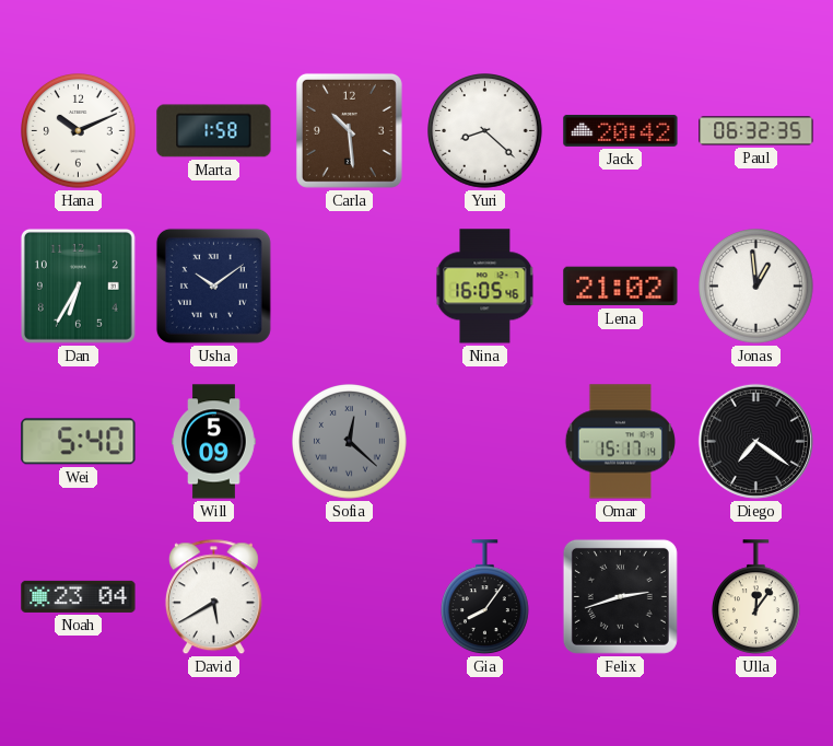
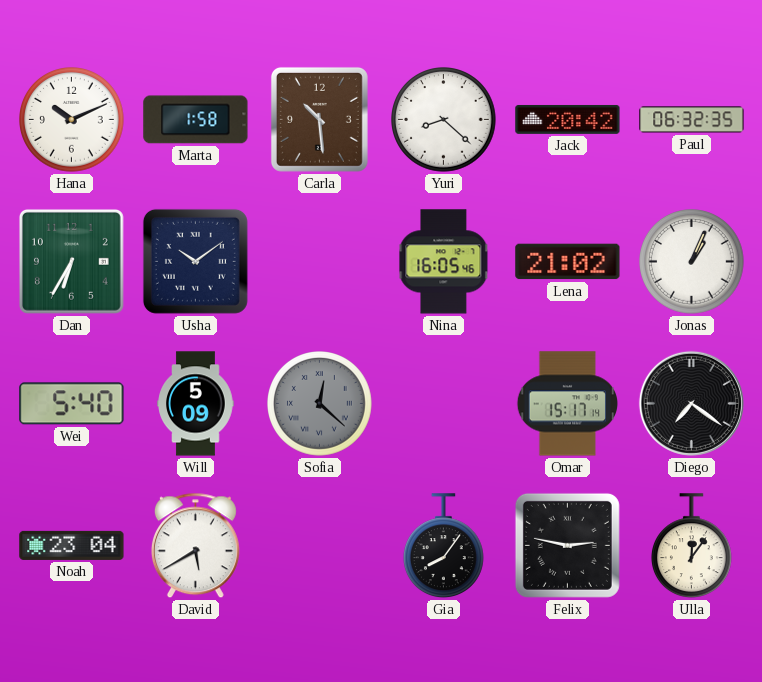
Jonas: 12:59 -> 1:04 (692, 262)
Felix: 2:42 -> 2:47 (567, 545)
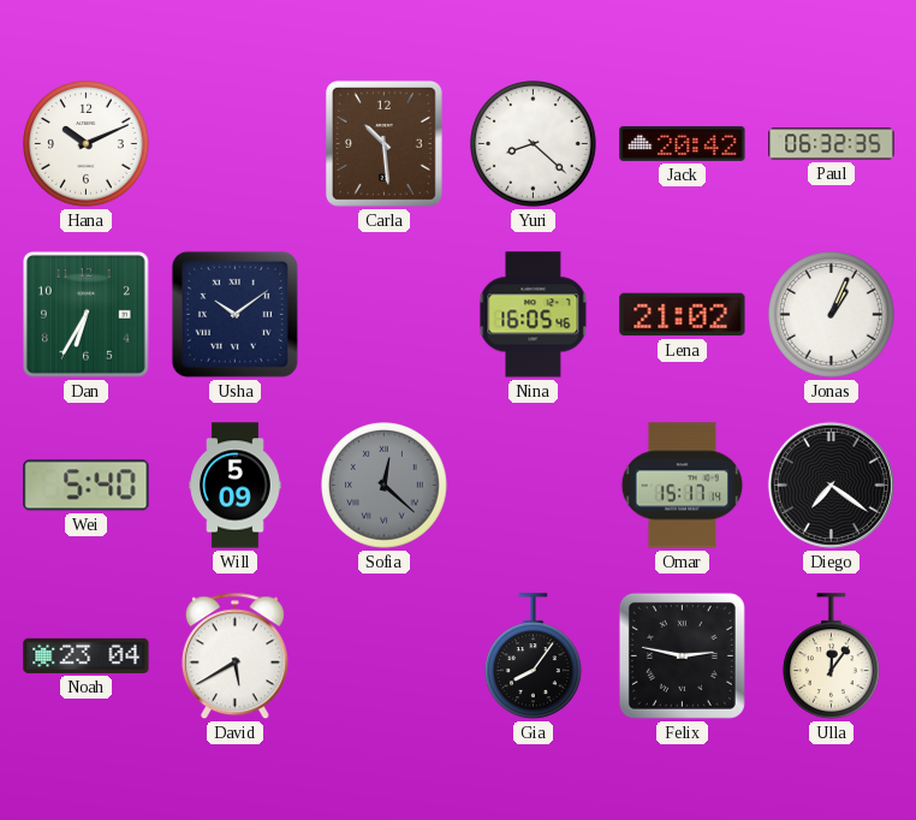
Marta: 1:58 -> none (196, 120)
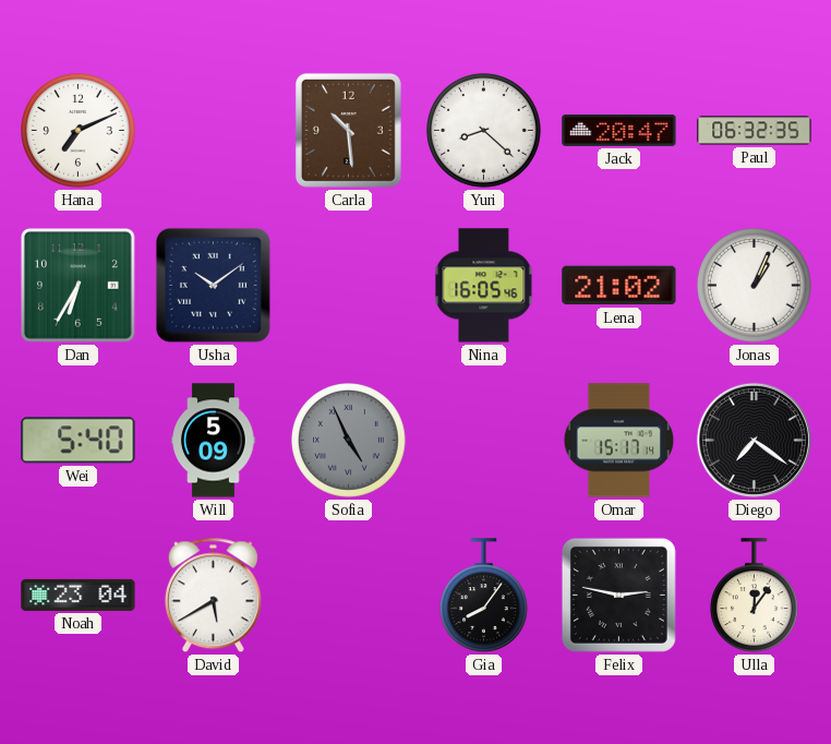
Hana: 10:11 -> 7:11 (79, 131)
Jack: 20:42 -> 20:47 (619, 130)
Sofia: 12:22 -> 4:56 (349, 441)
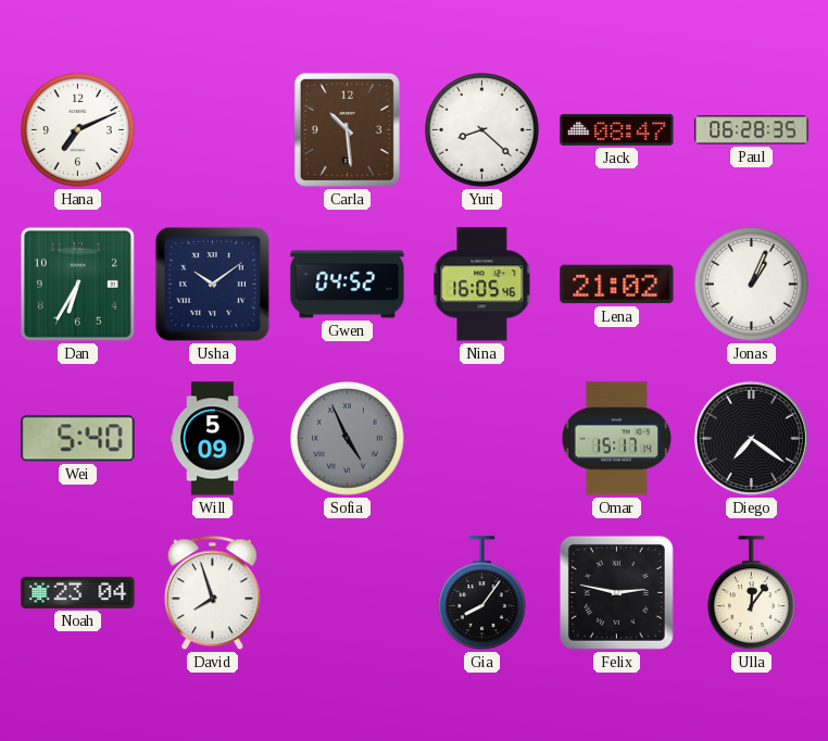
Jack: 20:47 -> 08:47 (617, 129)
Paul: 06:32 -> 06:28 (752, 130)
Gwen: none -> 04:52 (348, 285)
David: 5:40 -> 7:57 (212, 593)
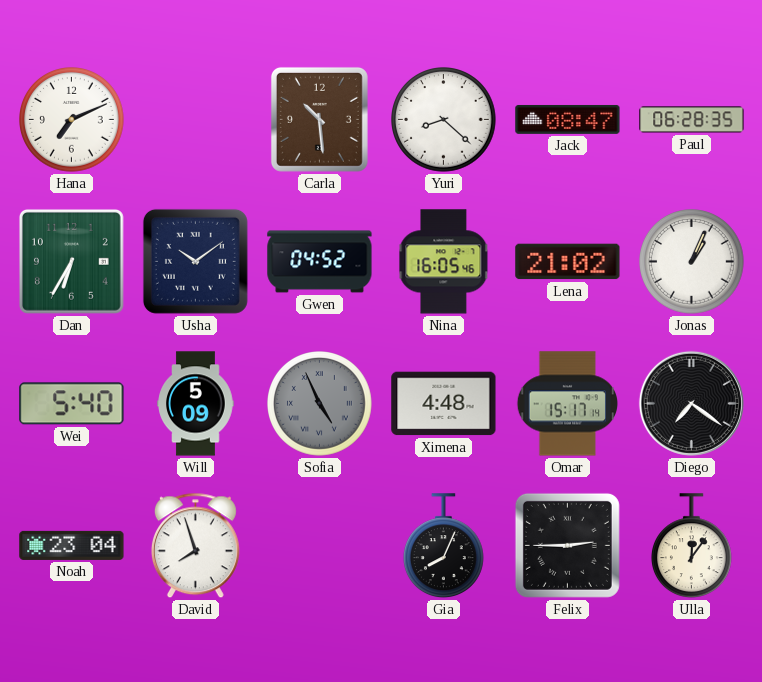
Ximena: none -> 4:48 (444, 404)
Gia: 8:06 -> 8:04 (443, 546)
Felix: 2:47 -> 2:45 (567, 545)
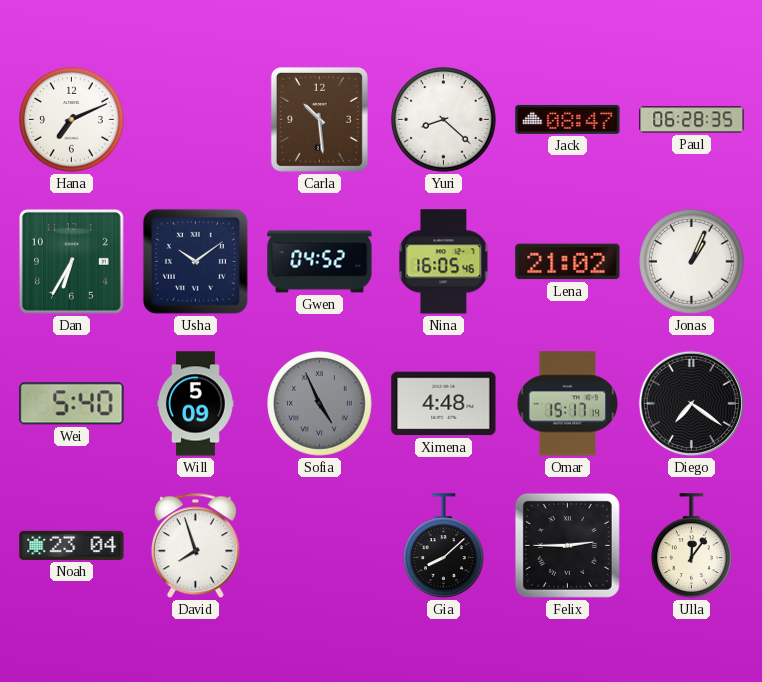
Gia: 8:04 -> 8:08 (443, 546)
